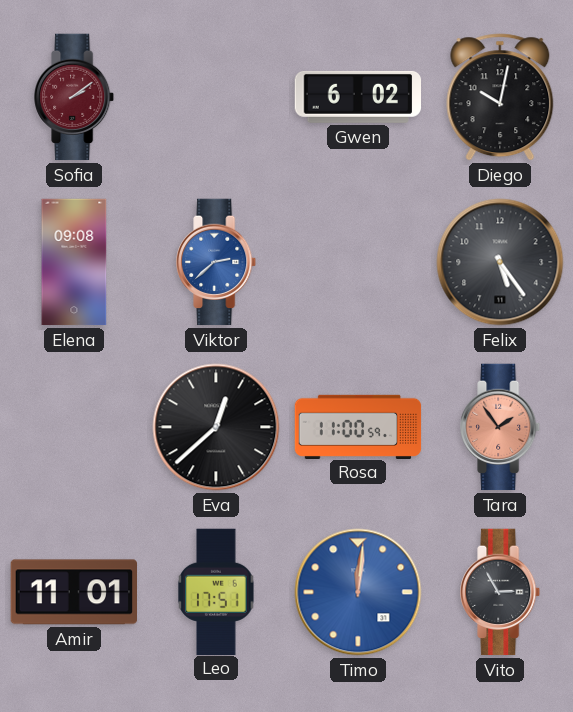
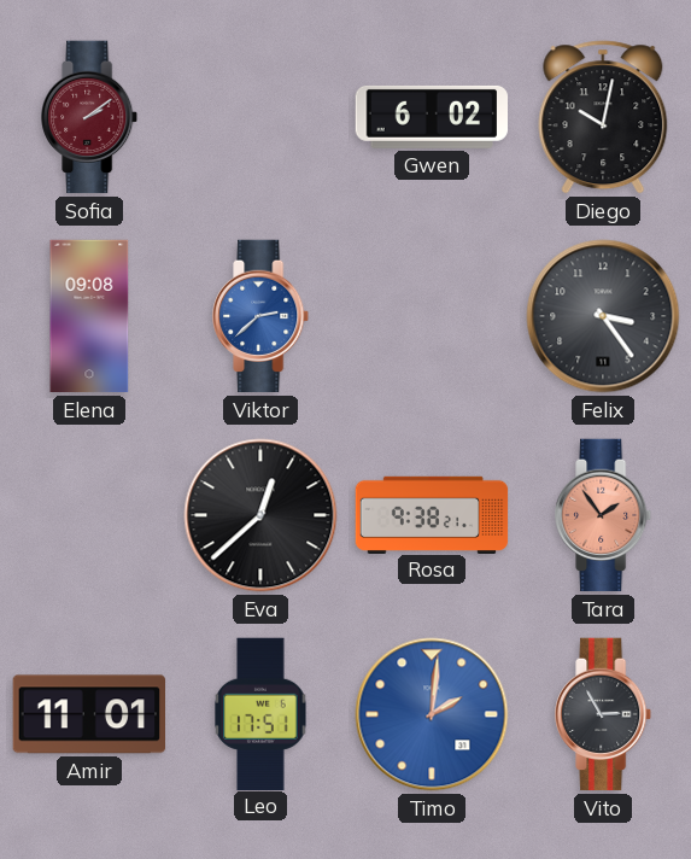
Felix: 5:24 -> 3:24 (603, 316)
Rosa: 11:00 -> 9:38 (432, 514)
Timo: 12:01 -> 2:01 (432, 714)
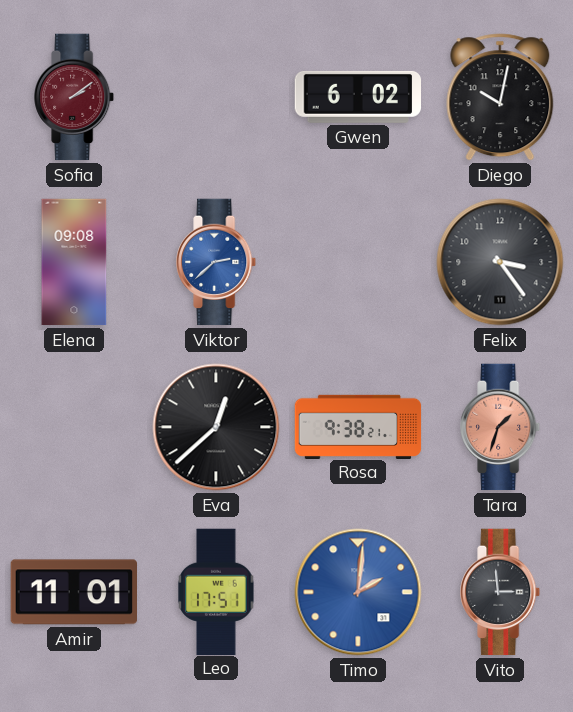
Tara: 1:54 -> 1:33 (501, 427)
Vito: 2:55 -> 2:59 (501, 592)
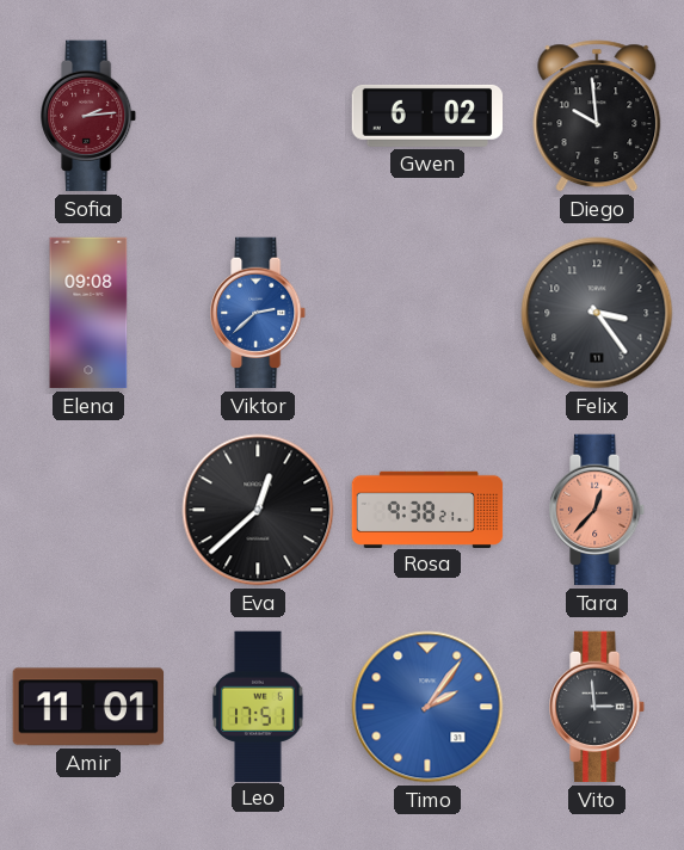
Sofia: 2:09 -> 2:14 (90, 116)
Diego: 10:02 -> 9:59 (597, 116)
Tara: 1:33 -> 12:37 (598, 510)
Timo: 2:01 -> 2:06 (427, 707)
